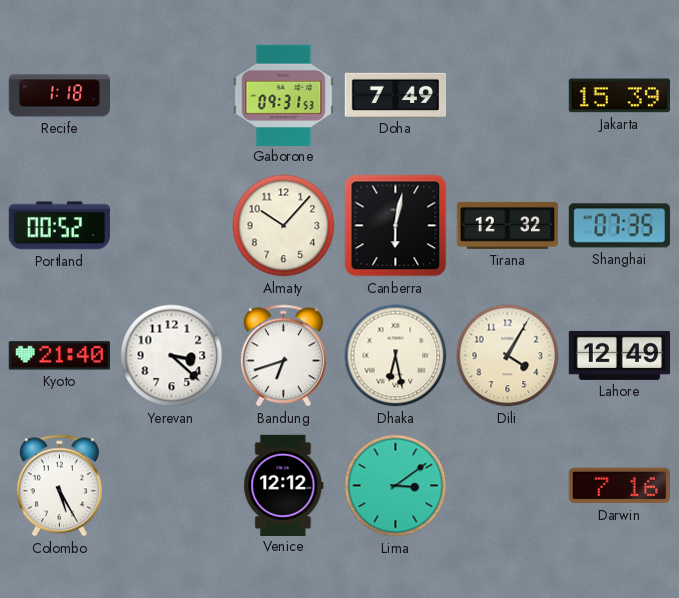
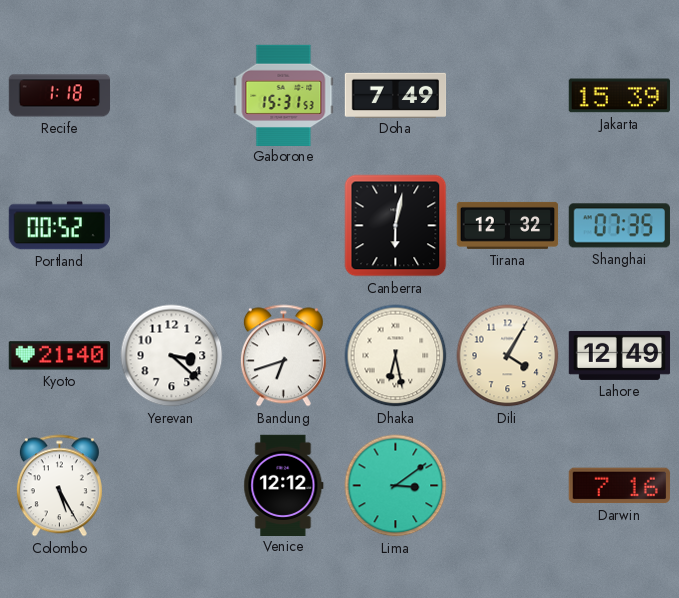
Gaborone: 09:31 -> 15:31 (284, 95)
Almaty: 10:07 -> none (284, 226)
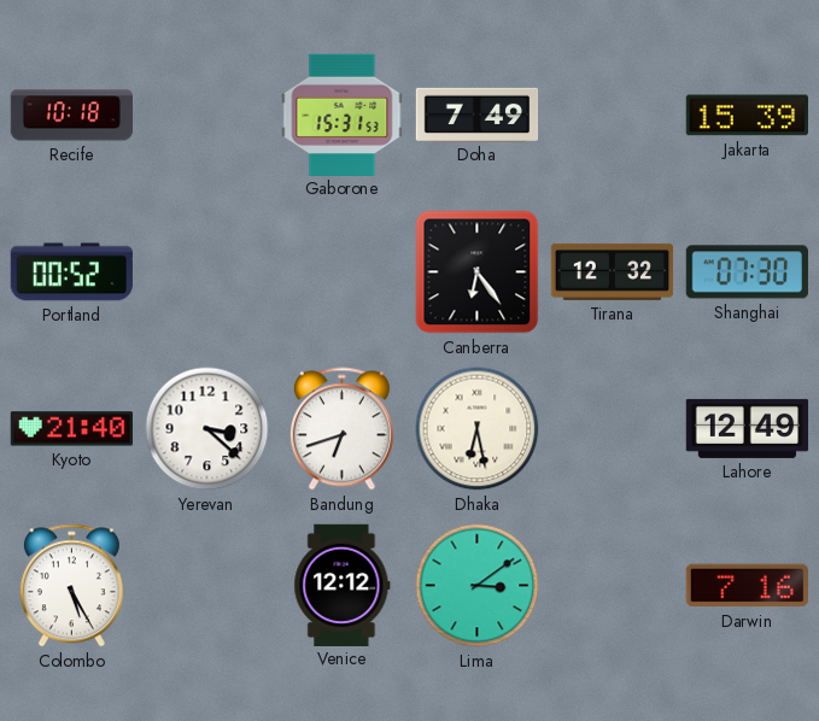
Recife: 1:18 -> 10:18 (72, 116)
Canberra: 6:02 -> 6:24 (478, 272)
Shanghai: 07:35 -> 07:30 (747, 272)
Dili: 4:05 -> none (508, 356)
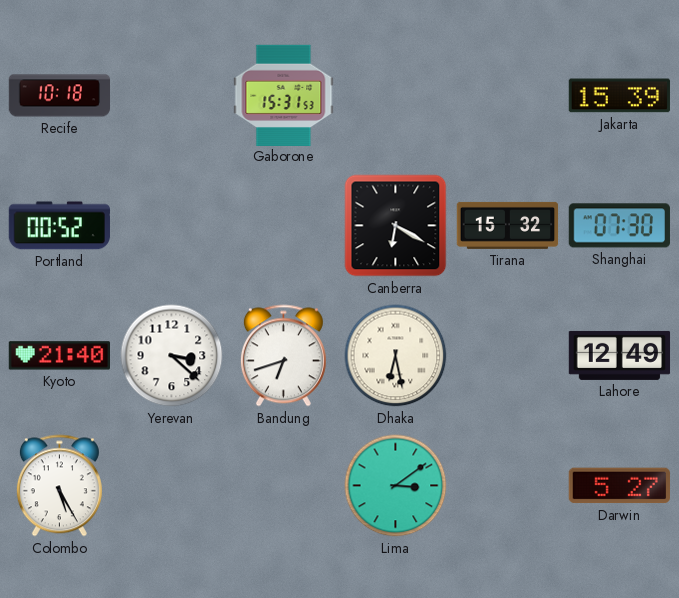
Doha: 7:49 -> none (478, 115)
Canberra: 6:24 -> 6:20 (396, 226)
Tirana: 12:32 -> 15:32 (508, 225)
Venice: 12:12 -> none (343, 585)
Darwin: 7:16 -> 5:27 (619, 486)
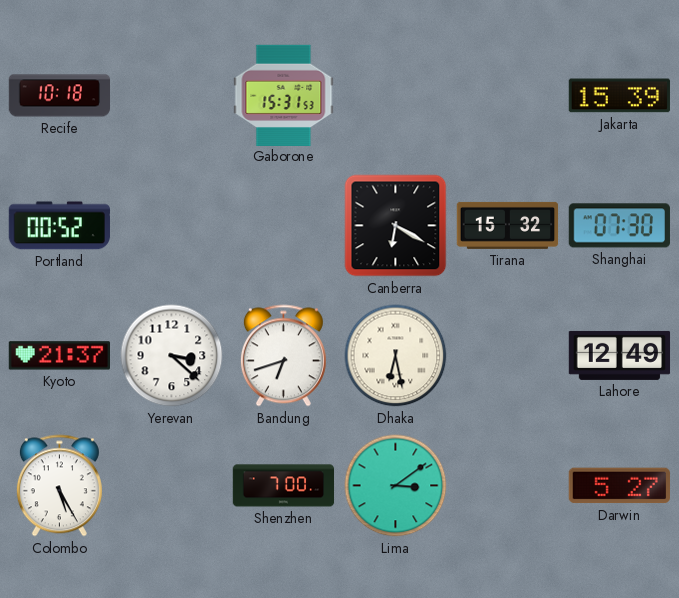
Kyoto: 21:40 -> 21:37 (59, 356)
Shenzhen: none -> 7:00 (284, 486)
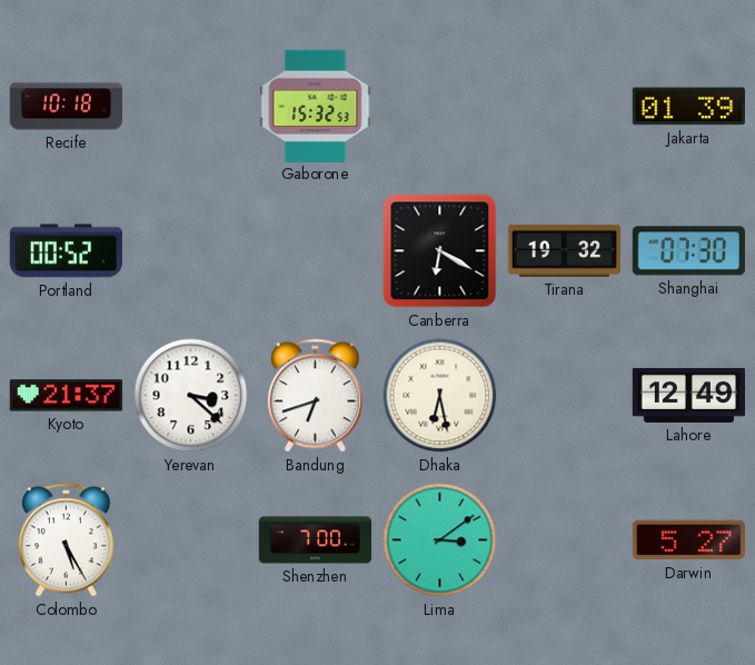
Gaborone: 15:31 -> 15:32 (316, 106)
Jakarta: 15:39 -> 01:39 (688, 107)
Tirana: 15:32 -> 19:32 (565, 250)
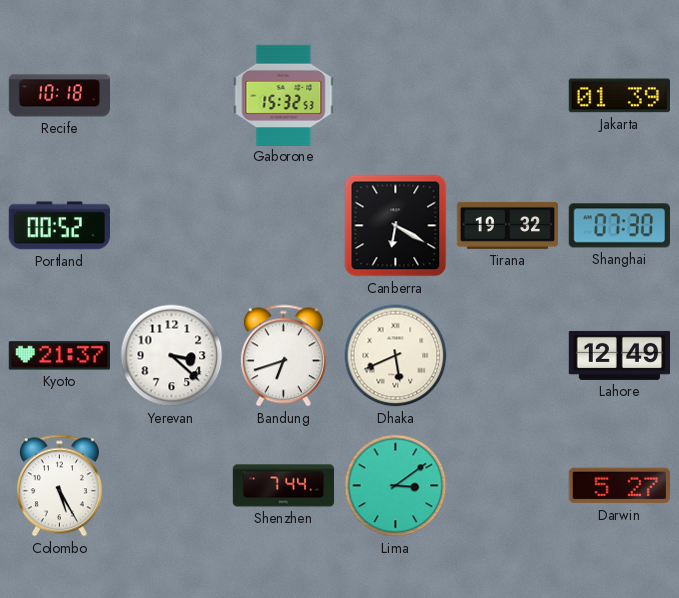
Dhaka: 6:28 -> 5:41 (396, 356)
Shenzhen: 7:00 -> 7:44 (284, 486)
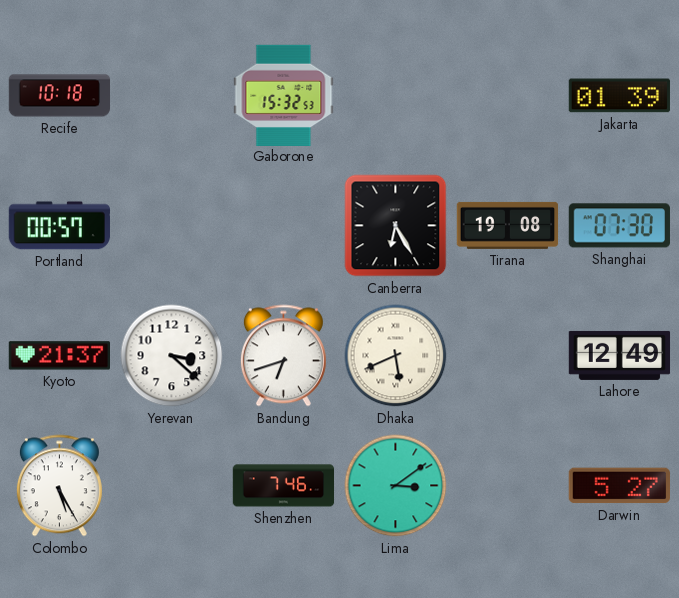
Portland: 00:52 -> 00:57 (59, 226)
Canberra: 6:20 -> 6:25 (396, 226)
Tirana: 19:32 -> 19:08 (508, 225)
Shenzhen: 7:44 -> 7:46 (284, 486)
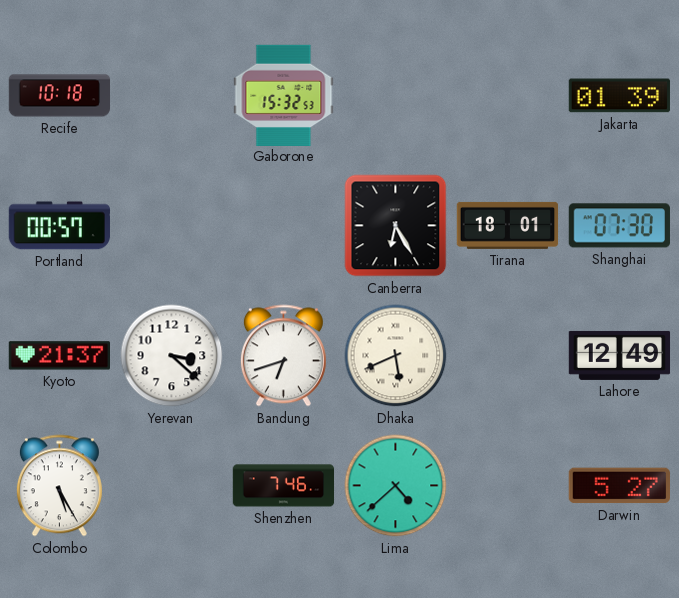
Tirana: 19:08 -> 18:01 (508, 225)
Lima: 3:09 -> 4:38 (396, 486)
